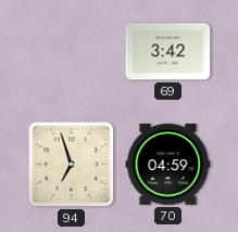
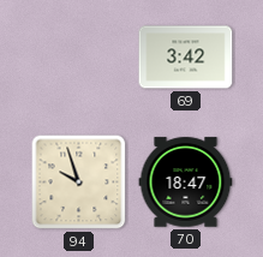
94: 6:57 -> 9:57 (79, 183)
70: 04:59 -> 18:47 (186, 183)
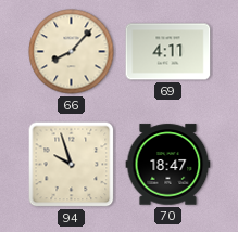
66: none -> 8:07 (72, 52)
69: 3:42 -> 4:11 (168, 52)
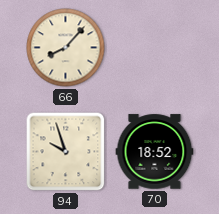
69: 4:11 -> none (168, 52)
70: 18:47 -> 18:52 (155, 152)
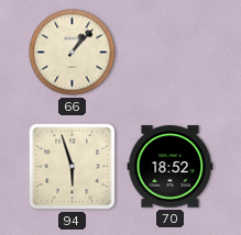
66: 8:07 -> 1:07 (73, 53)
94: 9:57 -> 5:57 (73, 167)
